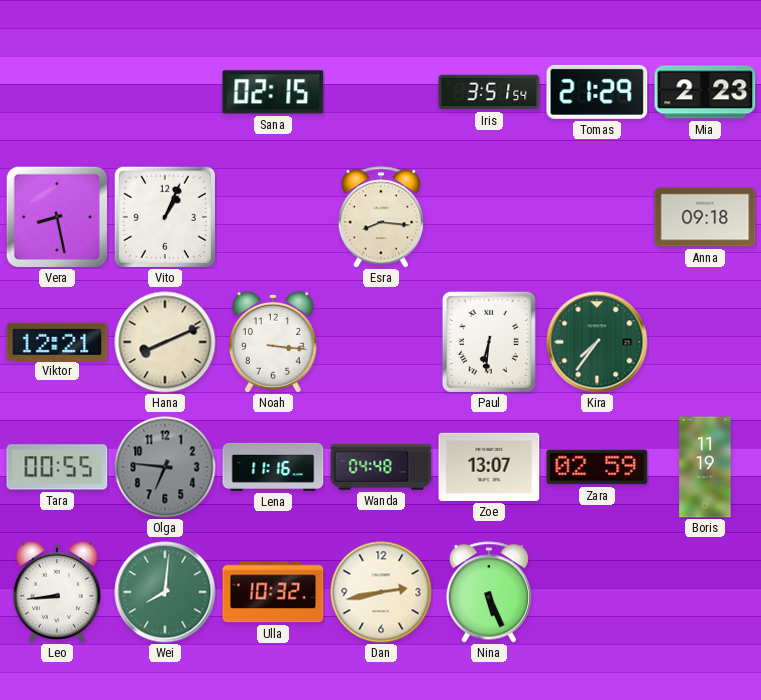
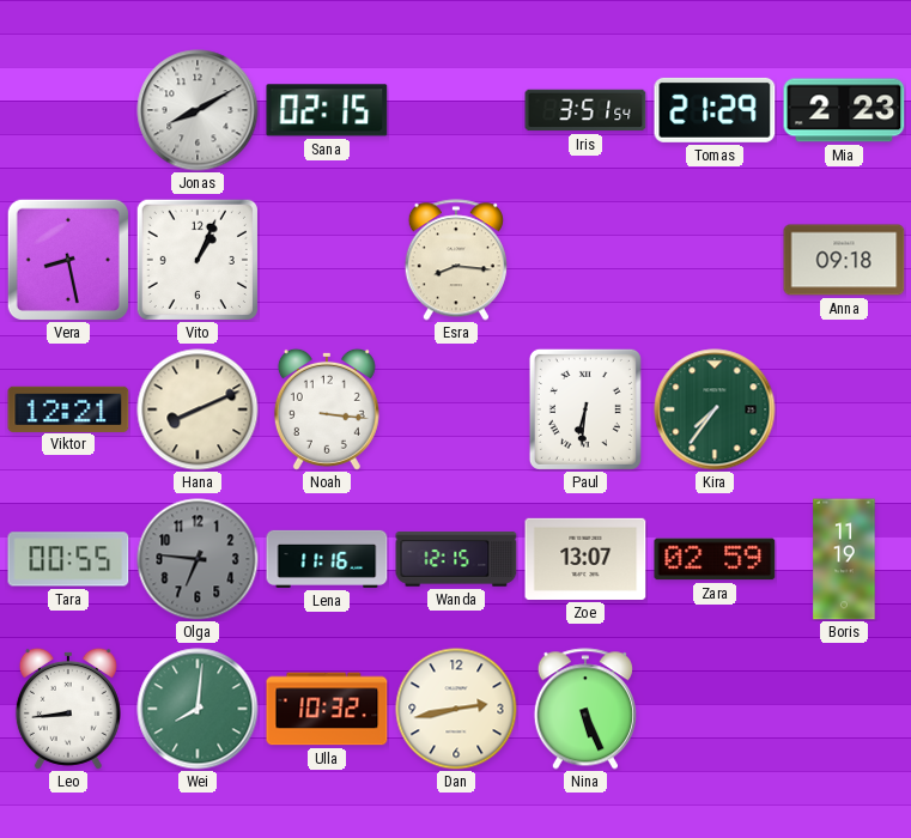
Jonas: none -> 8:10 (198, 110)
Wanda: 04:48 -> 12:15 (456, 559)
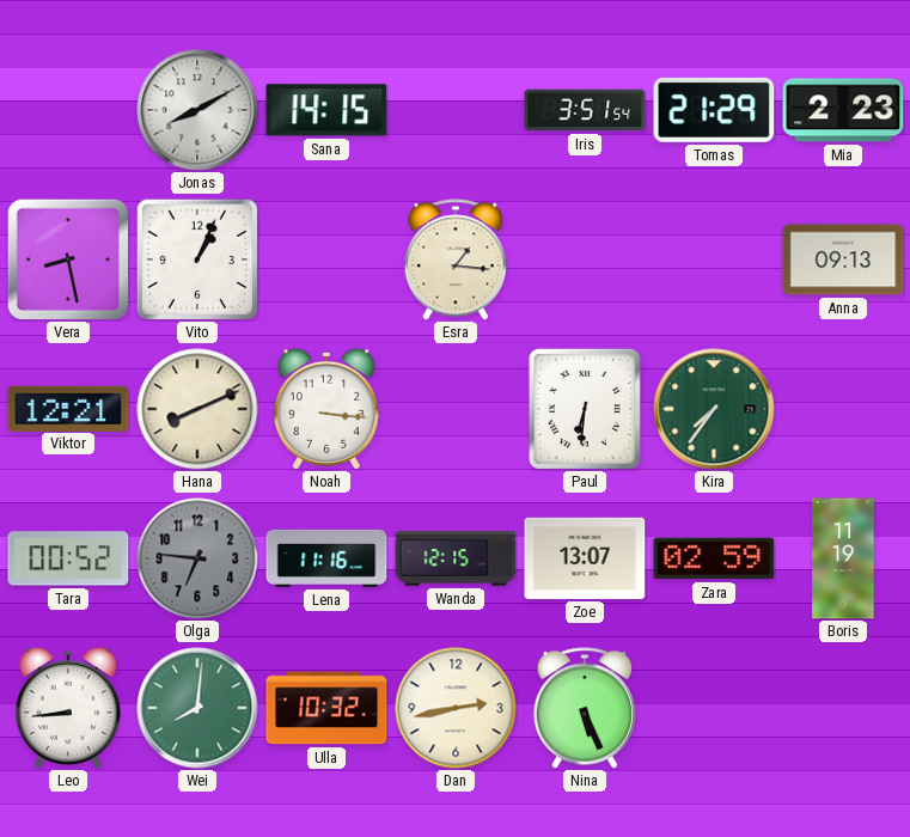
Sana: 02:15 -> 14:15 (326, 110)
Esra: 8:16 -> 1:16 (456, 259)
Anna: 09:18 -> 09:13 (843, 259)
Tara: 00:55 -> 00:52 (68, 558)
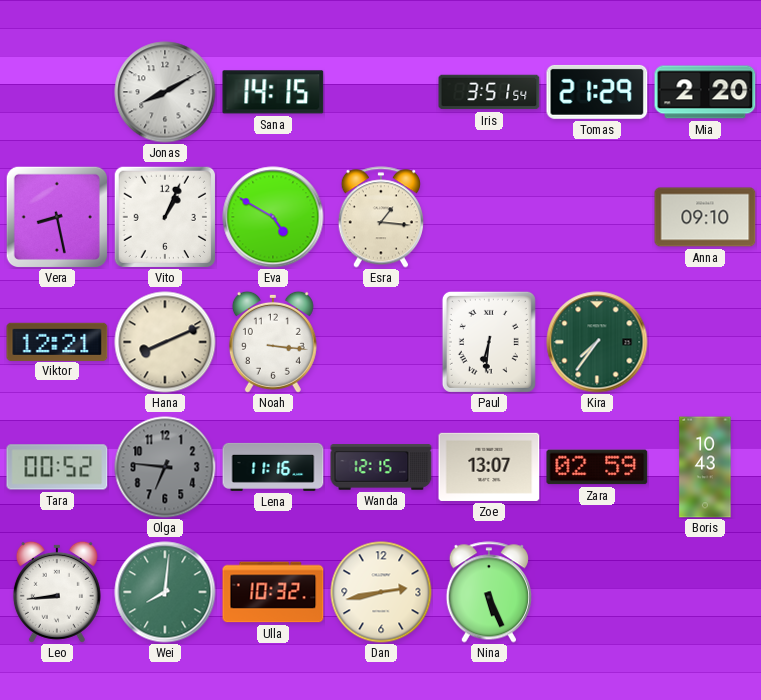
Mia: 2:23 -> 2:20 (705, 92)
Eva: none -> 4:50 (273, 217)
Anna: 09:13 -> 09:10 (705, 217)
Boris: 11:19 -> 10:43 (705, 467)
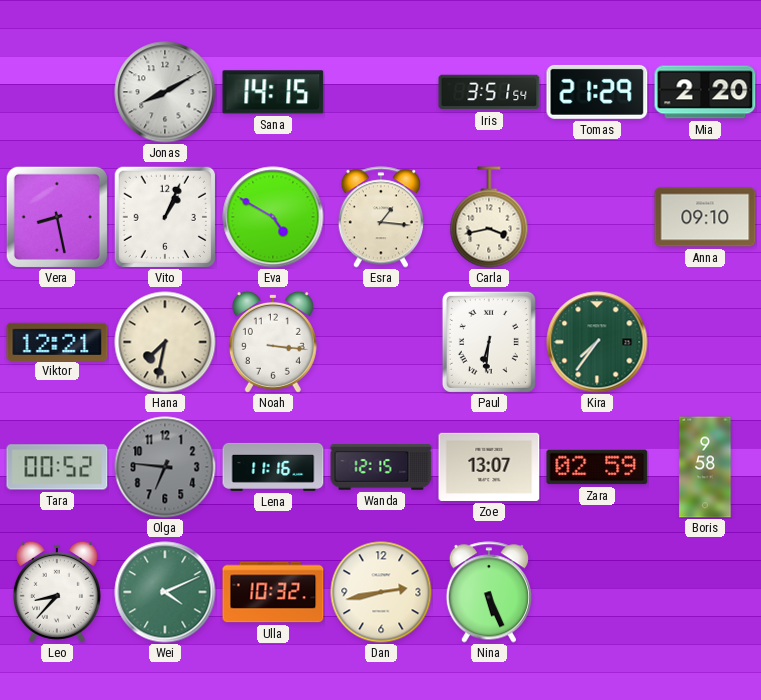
Carla: none -> 3:43 (489, 217)
Hana: 8:11 -> 7:32 (165, 342)
Boris: 10:43 -> 9:58 (705, 467)
Leo: 8:44 -> 8:37 (57, 592)
Wei: 8:01 -> 4:11 (165, 592)
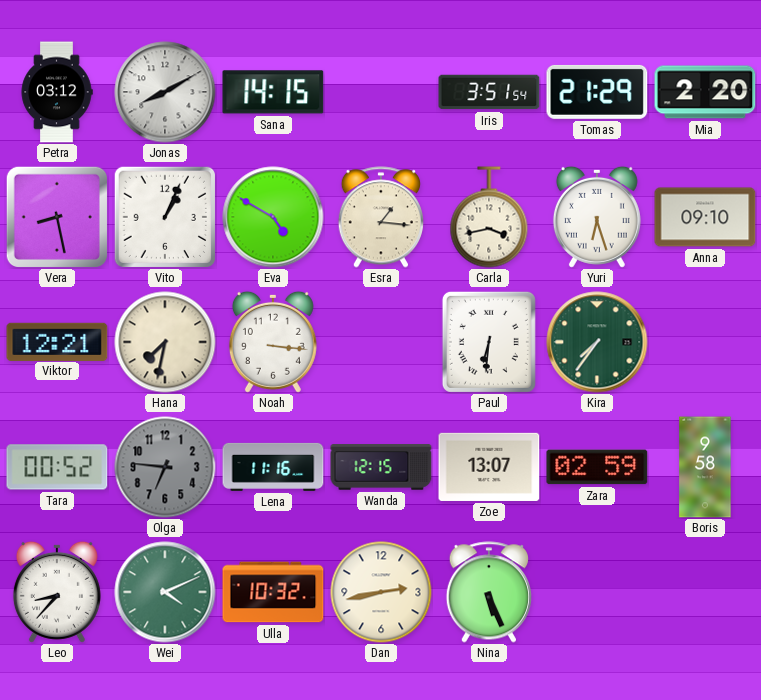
Petra: none -> 03:12 (57, 92)
Yuri: none -> 6:27 (597, 217)
